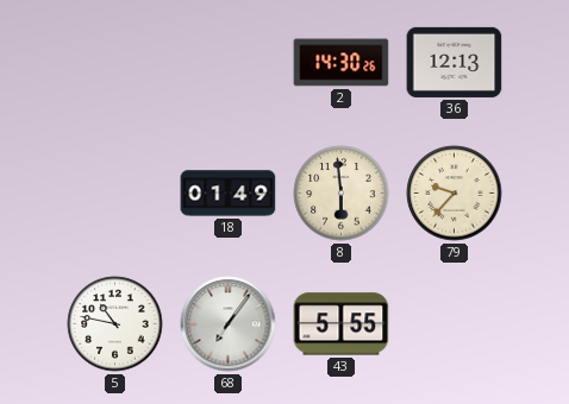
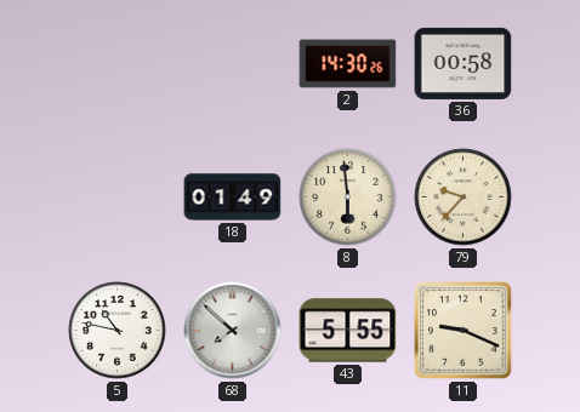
36: 12:13 -> 00:58 (464, 63)
68: 7:06 -> 7:52 (233, 331)
11: none -> 9:19 (464, 331)
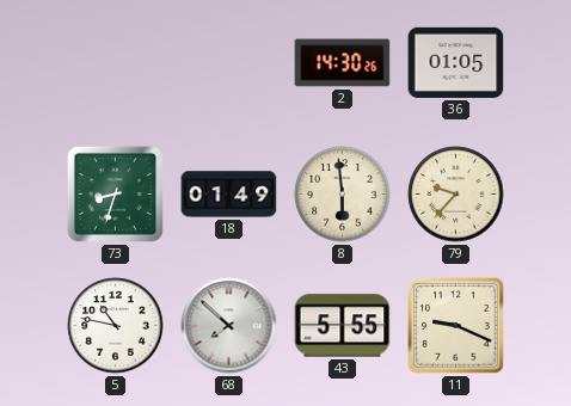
36: 00:58 -> 01:05 (456, 62)
73: none -> 8:33 (115, 193)
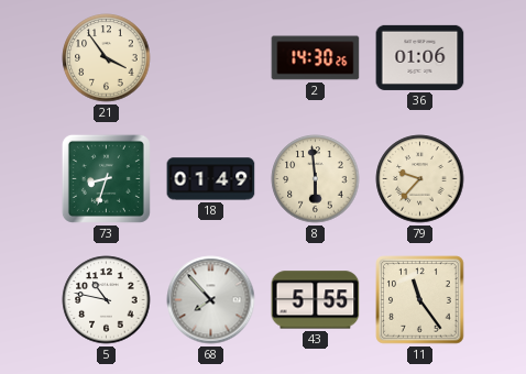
21: none -> 3:54 (107, 58)
36: 01:05 -> 01:06 (420, 57)
68: 7:52 -> 7:53 (211, 300)
11: 9:19 -> 11:24 (420, 300)
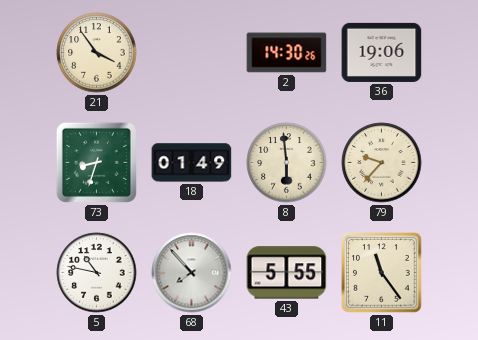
36: 01:06 -> 19:06 (382, 52)
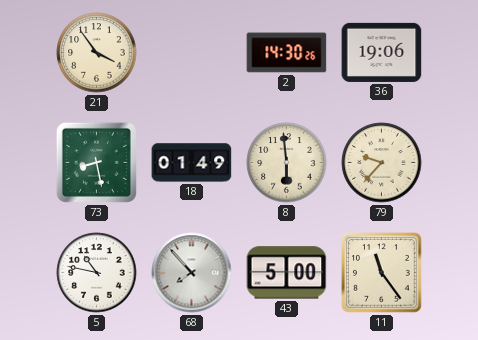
73: 8:33 -> 8:28 (96, 162)
43: 5:55 -> 5:00 (287, 273)
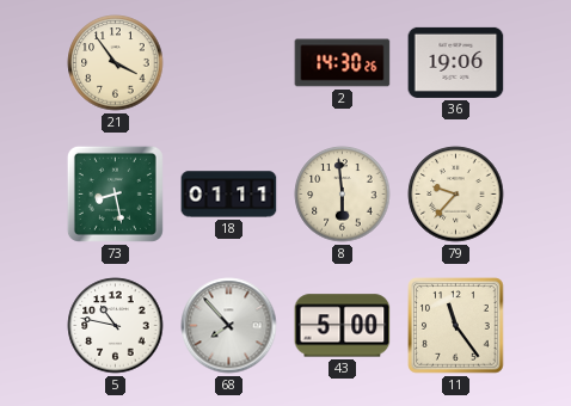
18: 01:49 -> 01:11 (229, 195)
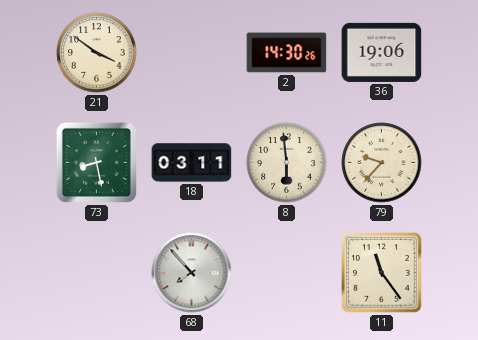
21: 3:54 -> 3:51 (97, 53)
18: 01:11 -> 03:11 (192, 163)
5: 10:47 -> none (116, 326)
43: 5:00 -> none (343, 326)
